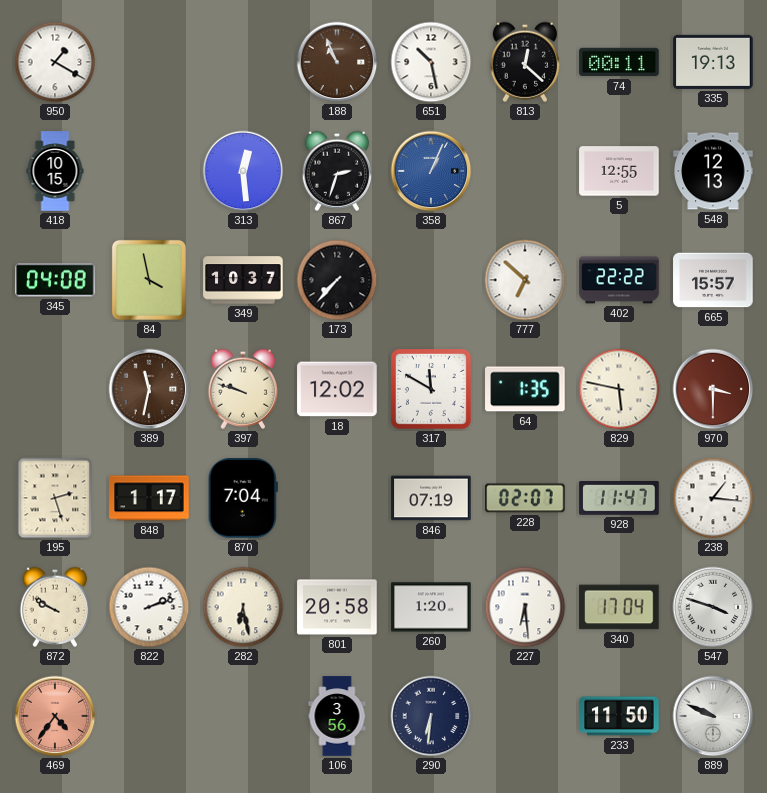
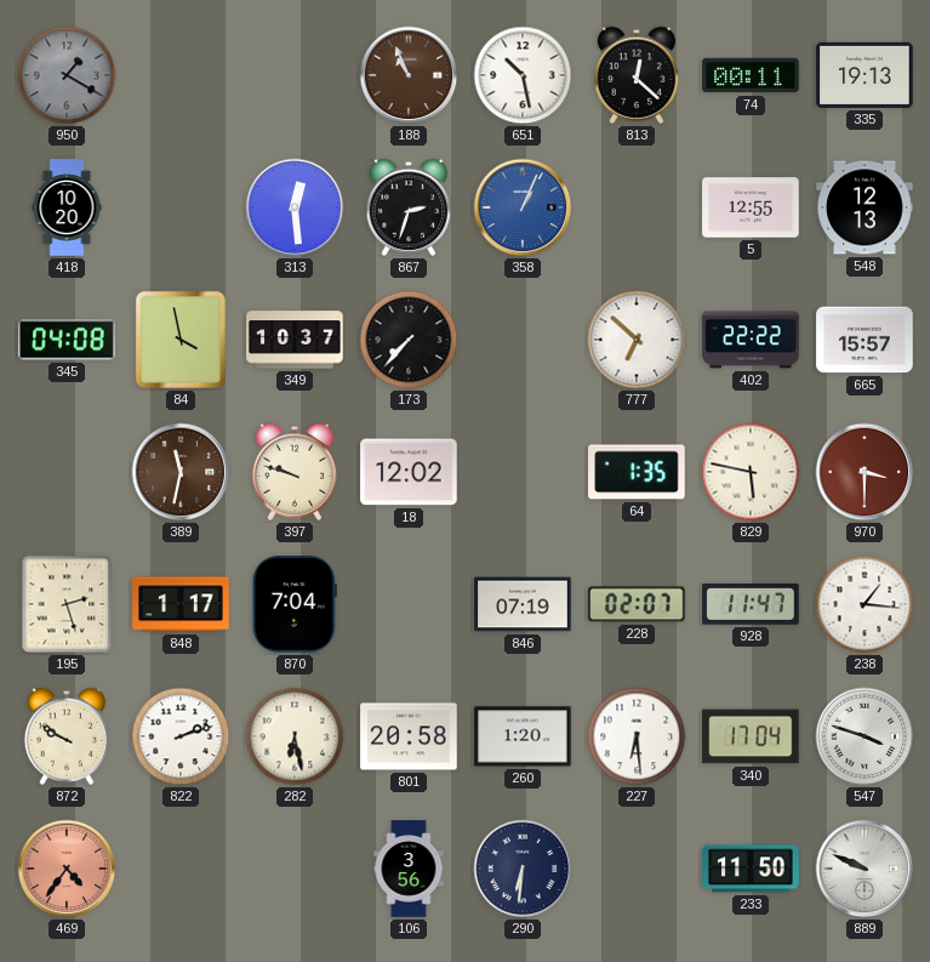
950 dial: white -> grey (67, 75)
418: 10:15 -> 10:20 (67, 207)
317: 11:50 -> none (432, 390)
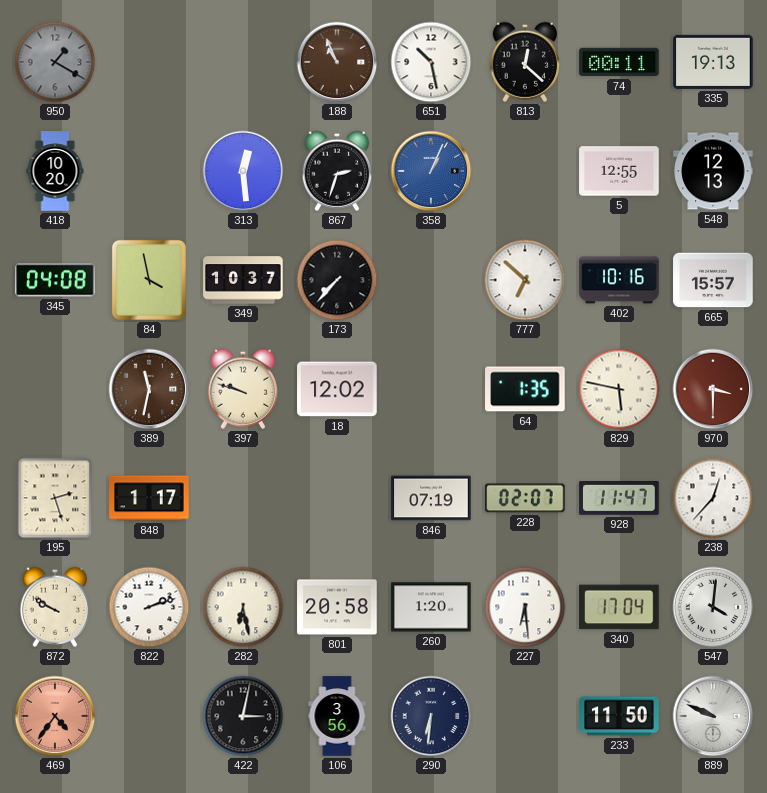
402: 22:22 -> 10:16 (619, 280)
870: 7:04 -> none (295, 604)
238: 1:16 -> 12:37 (713, 498)
547: 3:48 -> 4:01 (713, 607)
422: none -> 3:02 (243, 716)
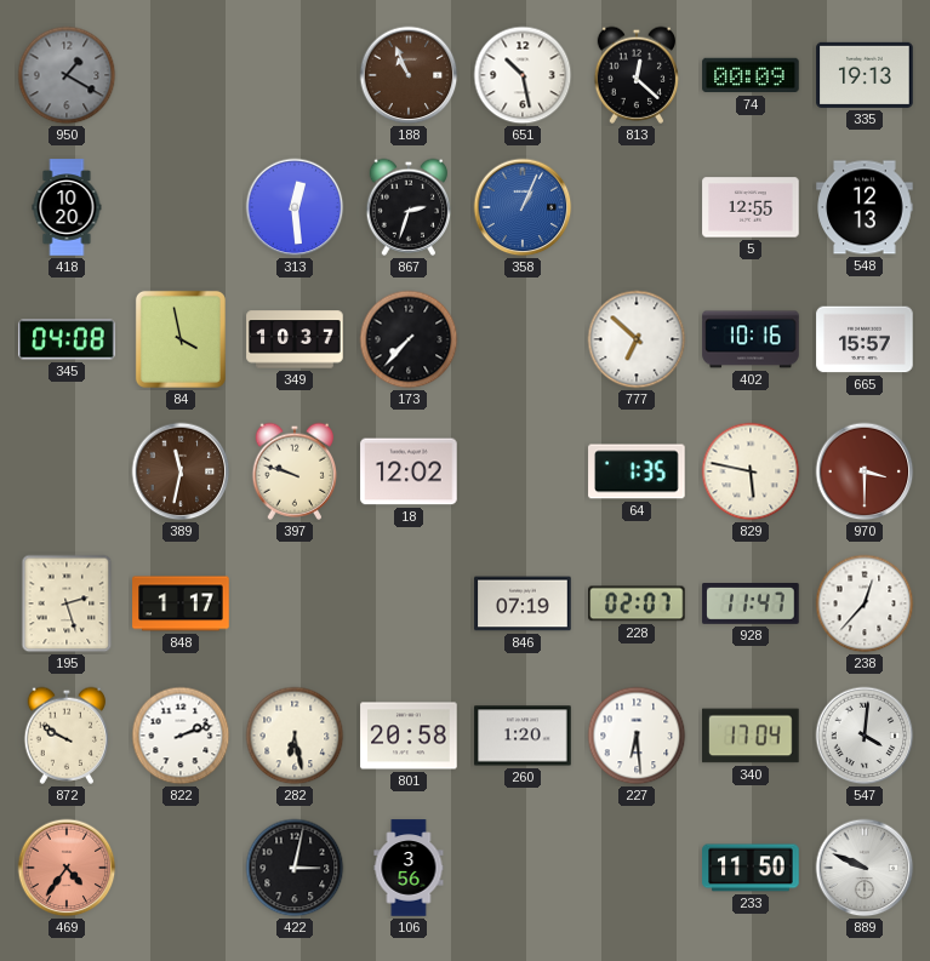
74: 00:11 -> 00:09 (751, 75)
290: 6:31 -> none (431, 716)
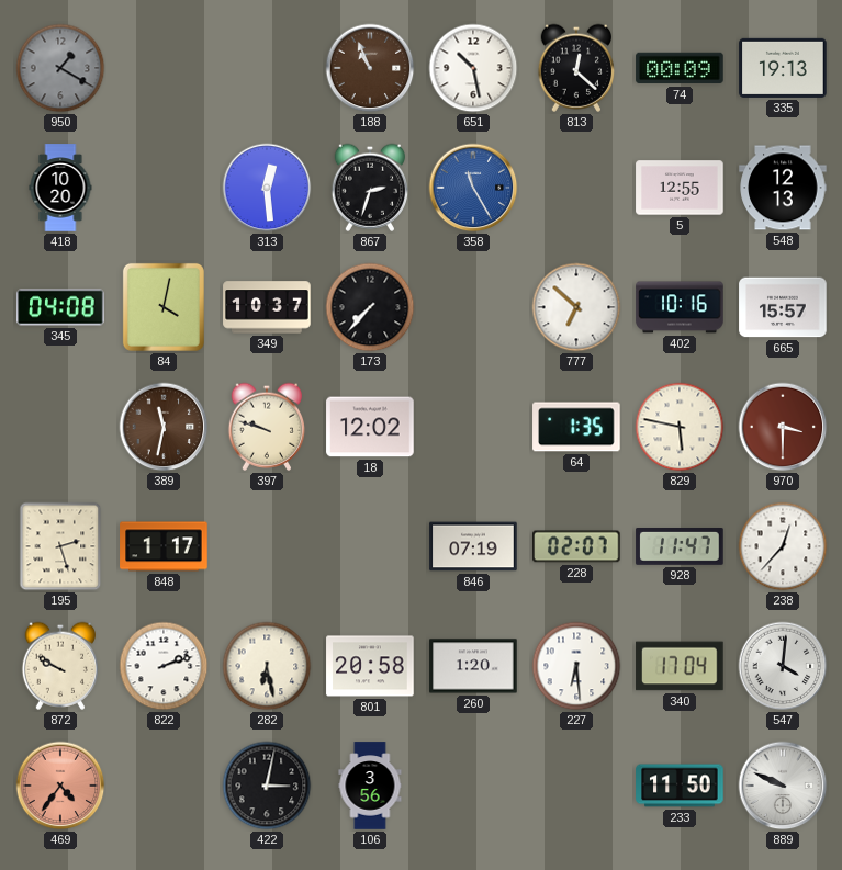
358: 1:04 -> 11:25 (473, 188)
84: 3:58 -> 4:02 (164, 307)
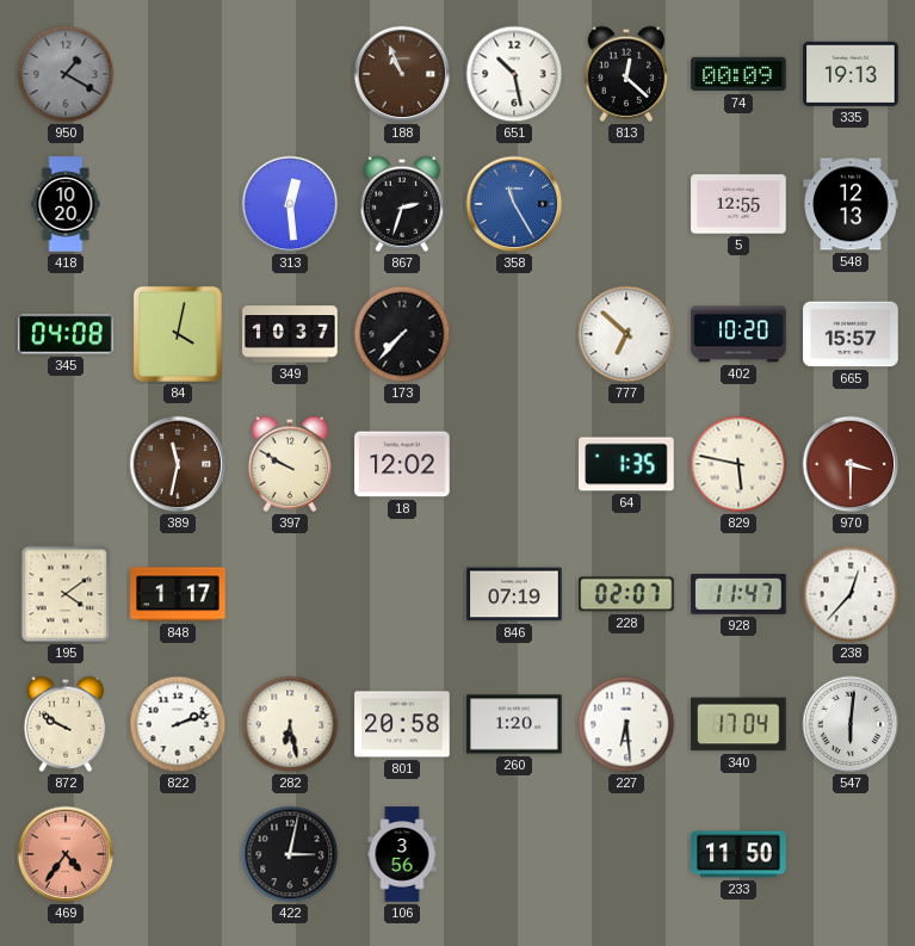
402: 10:16 -> 10:20 (738, 334)
397: 9:48 -> 9:50 (290, 464)
195: 2:27 -> 4:09 (66, 594)
547: 4:01 -> 6:01 (851, 724)
889: 9:49 -> none (783, 786)
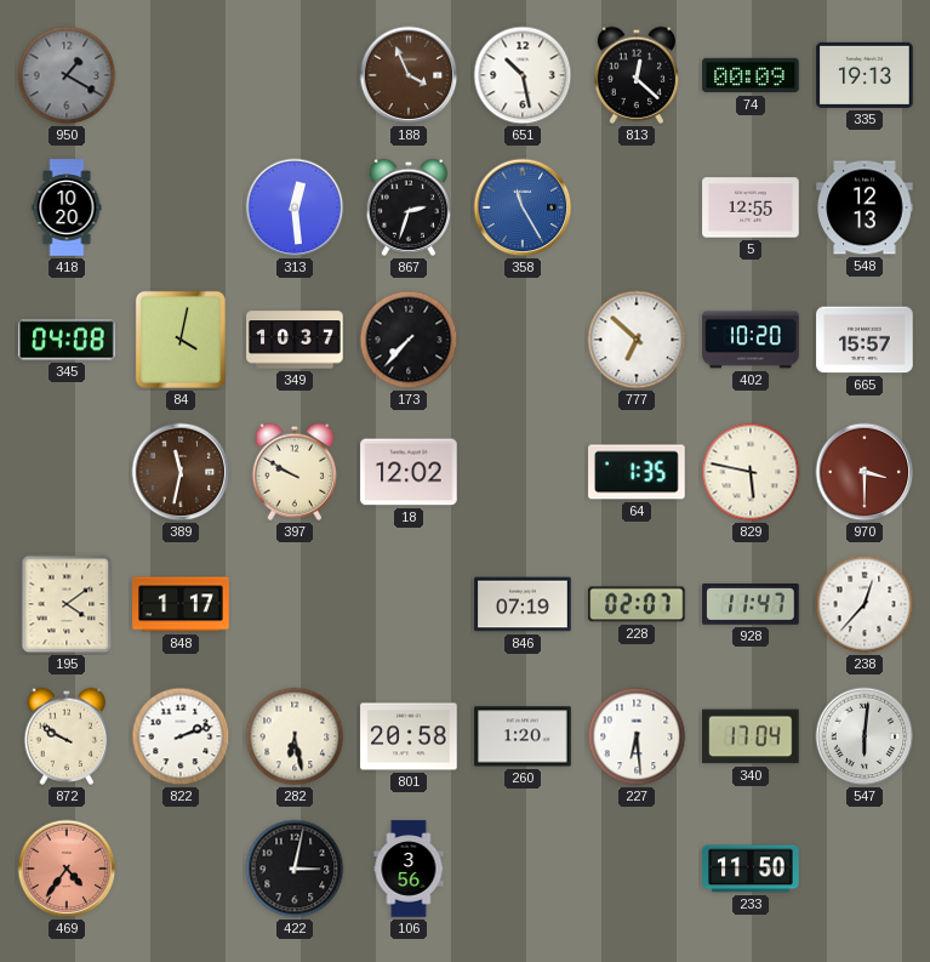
188: 10:56 -> 3:56 (409, 75)
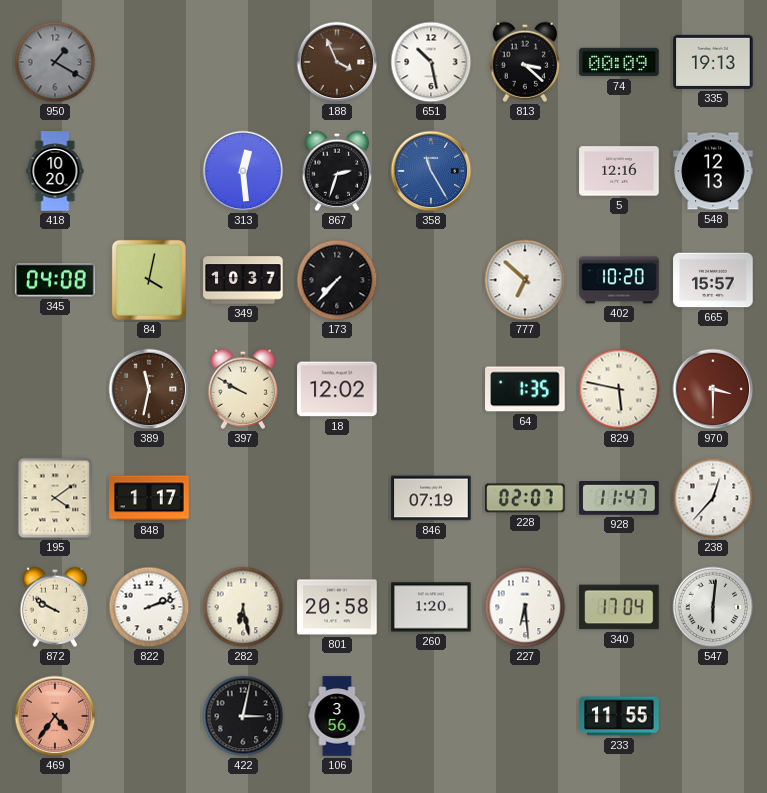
813: 12:22 -> 3:22 (525, 62)
5: 12:55 -> 12:16 (619, 171)
233: 11:50 -> 11:55 (619, 716)
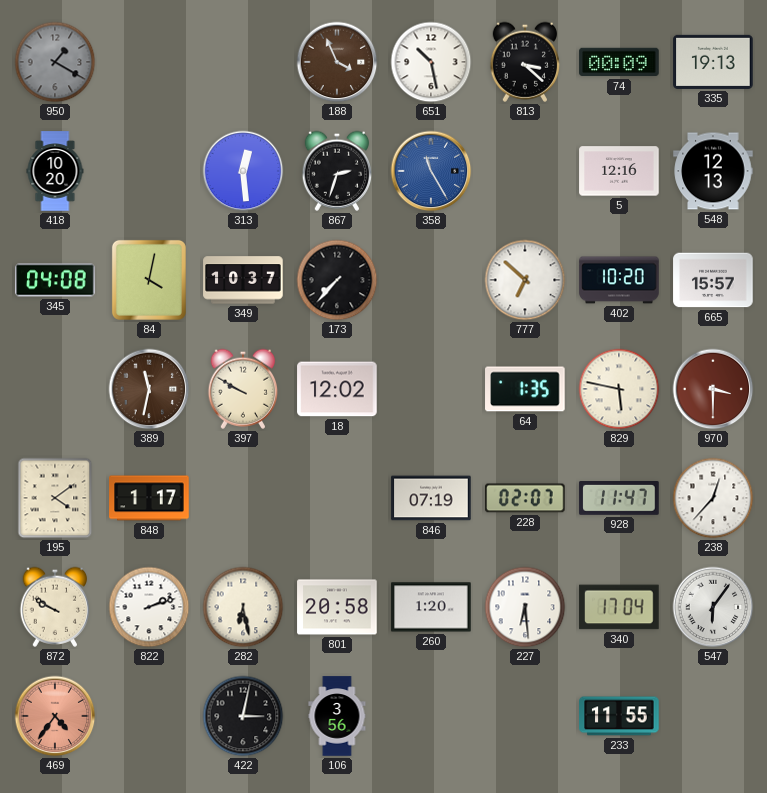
547: 6:01 -> 6:06 (713, 607)
